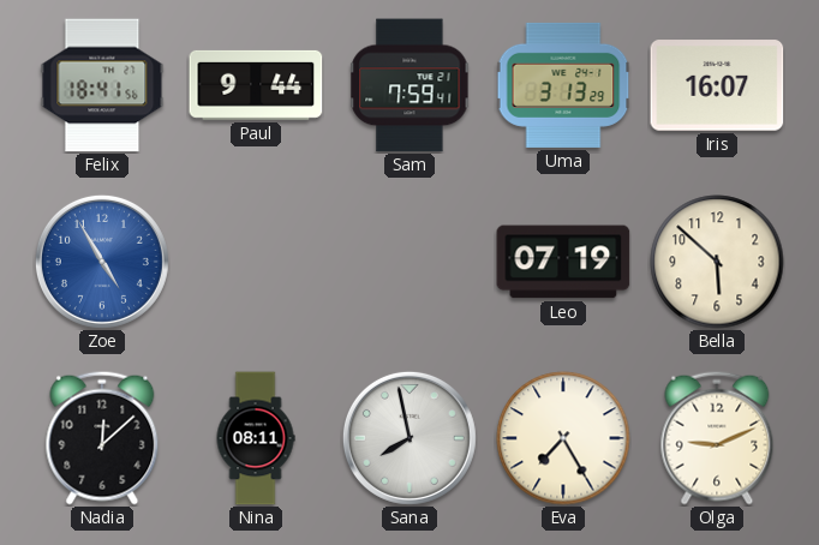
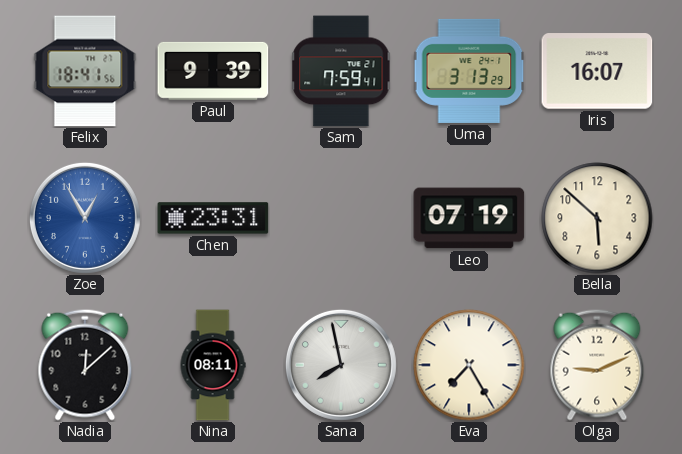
Paul: 9:44 -> 9:39 (213, 71)
Zoe: 4:55 -> 12:55 (85, 218)
Chen: none -> 23:31 (213, 218)
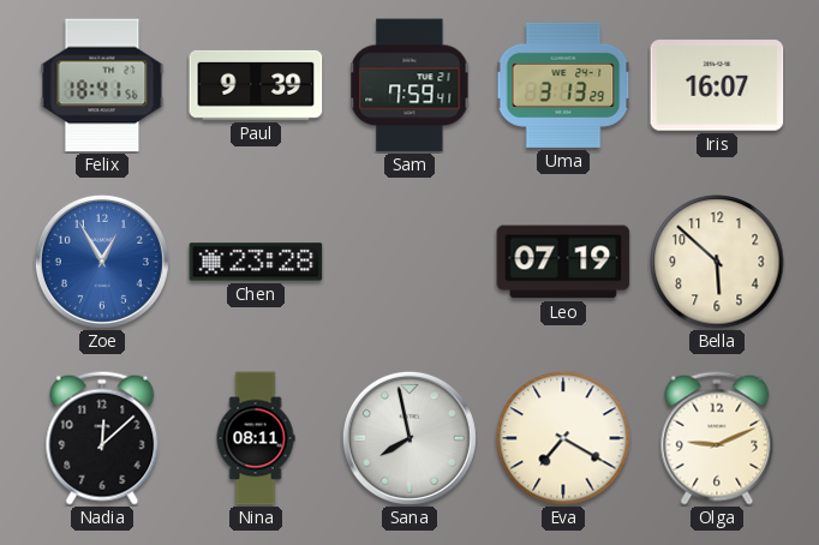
Chen: 23:31 -> 23:28 (256, 262)
Eva: 7:25 -> 7:20 (563, 438)
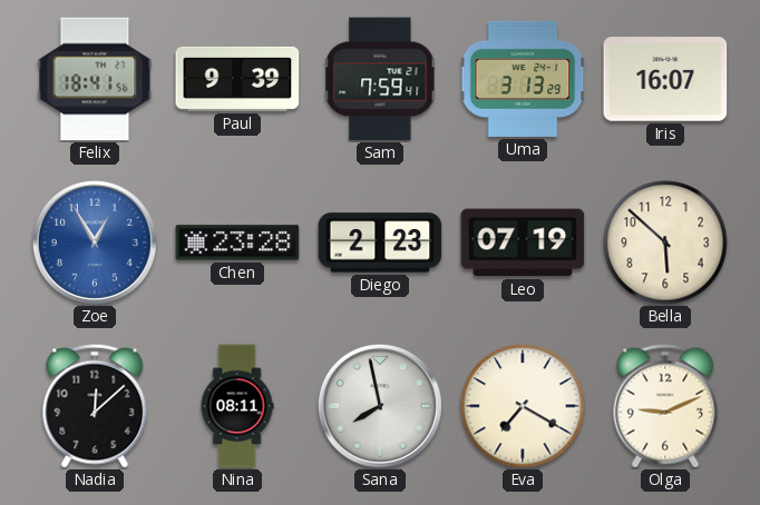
Diego: none -> 2:23 (380, 242)
